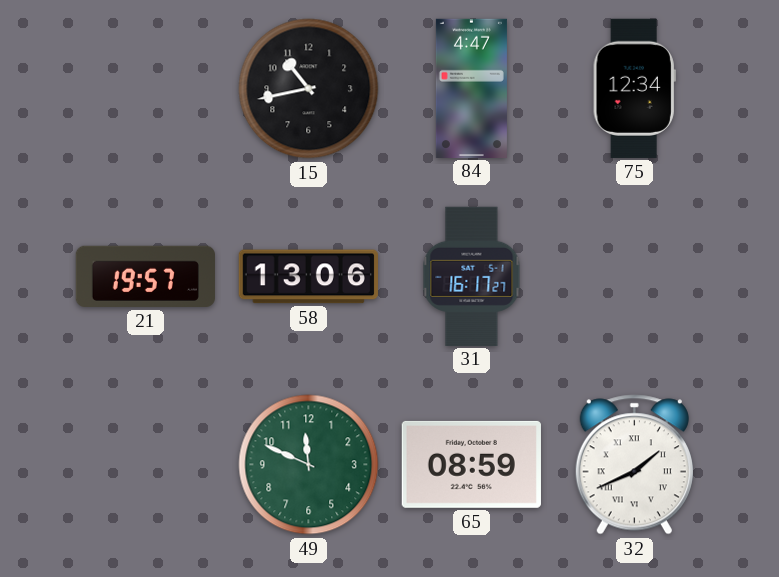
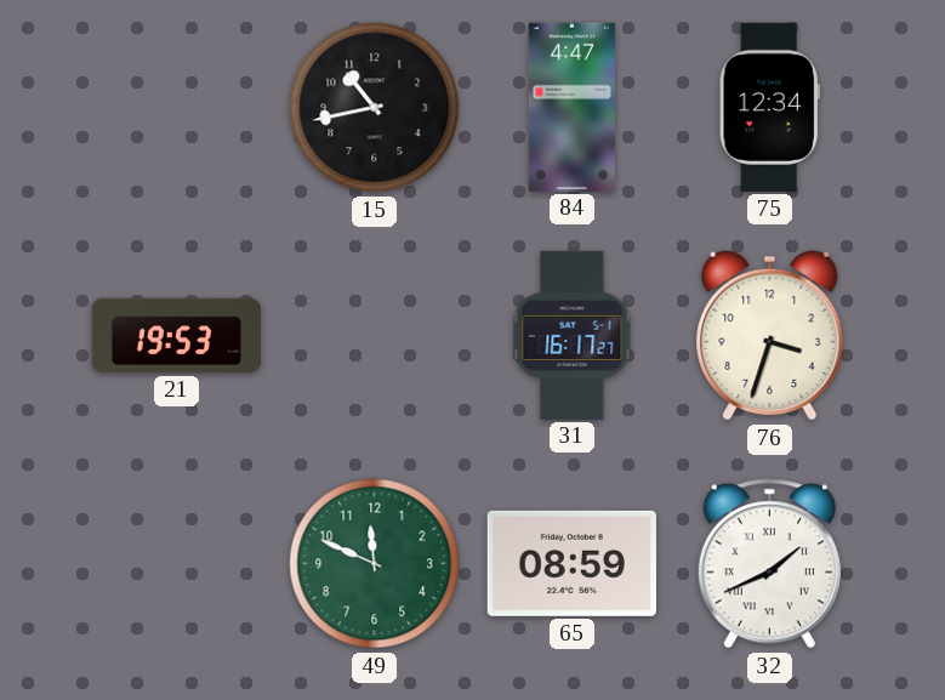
21: 19:57 -> 19:53 (176, 335)
58: 13:06 -> none (308, 277)
76: none -> 3:33 (770, 336)
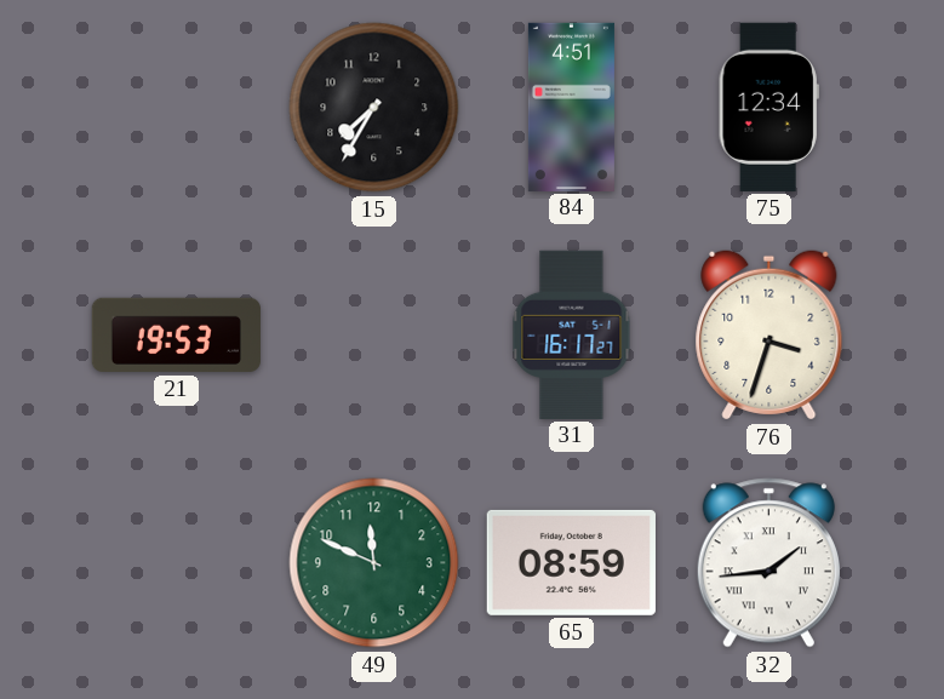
15: 10:43 -> 7:35 (374, 108)
84: 4:47 -> 4:51 (571, 107)
32: 1:41 -> 1:44 (768, 563)
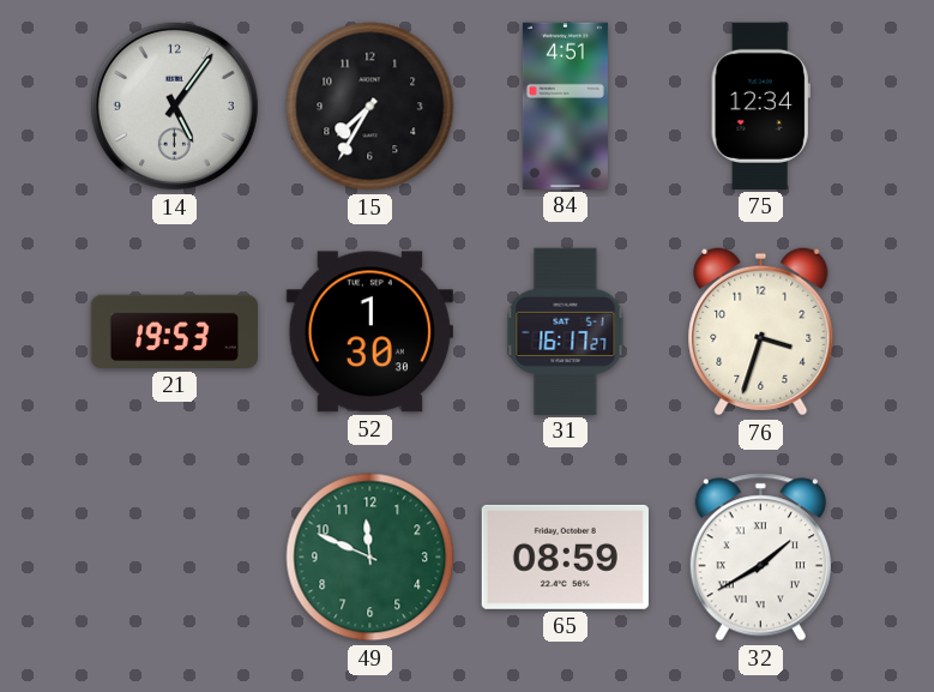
14: none -> 5:06 (174, 106)
52: none -> 1:30 (369, 332)
32: 1:44 -> 1:40 (760, 558)
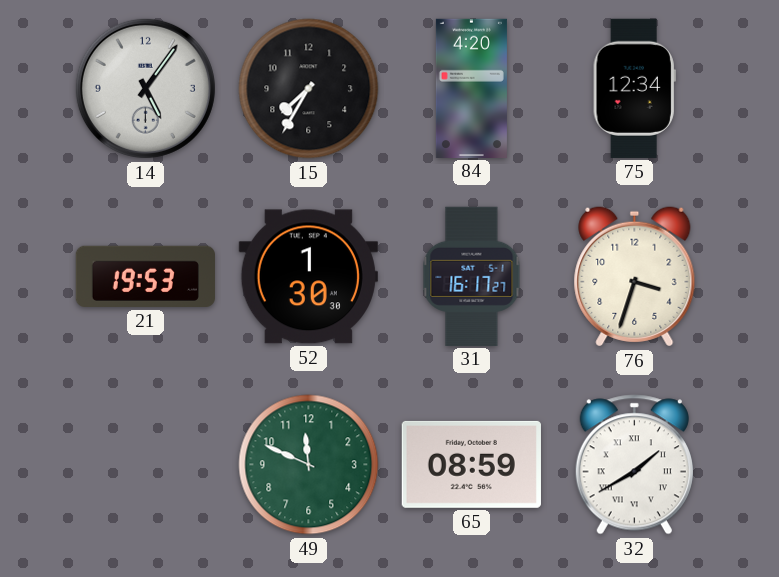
84: 4:51 -> 4:20 (471, 88)
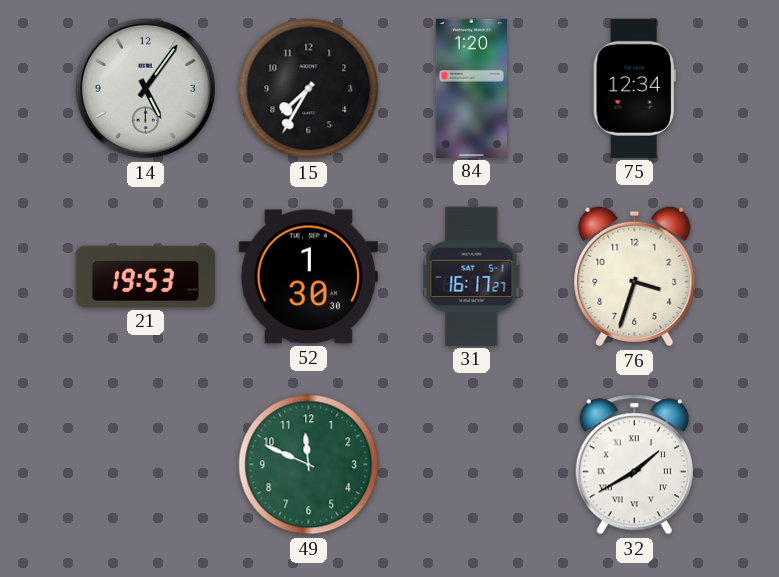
84: 4:20 -> 1:20 (471, 88)
65: 08:59 -> none (471, 464)
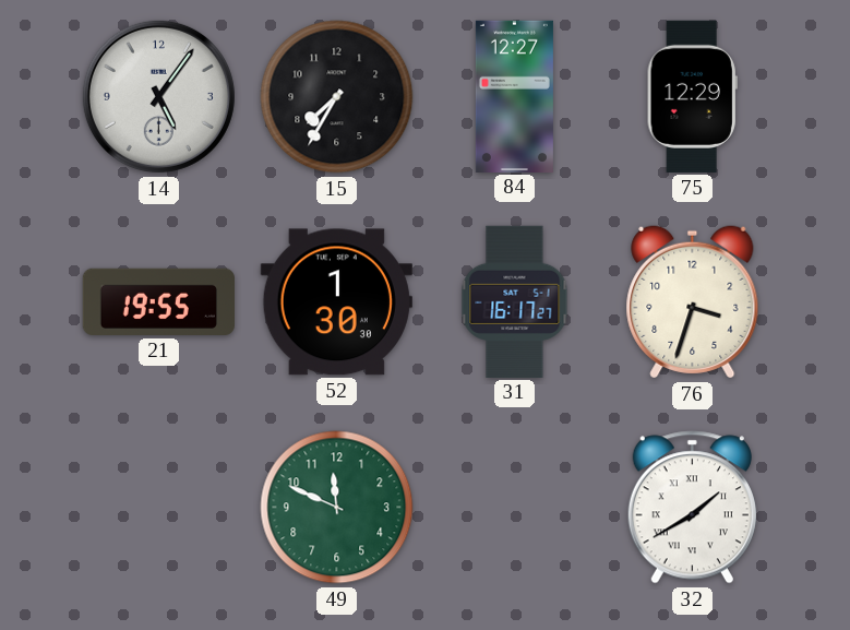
84: 1:20 -> 12:27 (514, 96)
75: 12:34 -> 12:29 (692, 96)
21: 19:53 -> 19:55 (158, 301)
